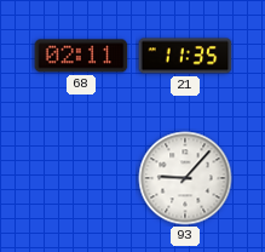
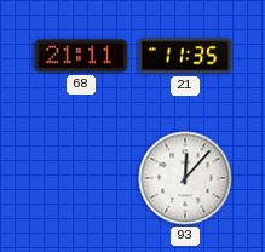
68: 02:11 -> 21:11 (81, 56)
93: 9:07 -> 12:07 (185, 178)
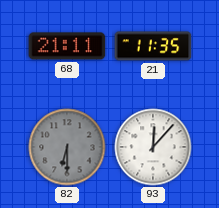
82: none -> 6:30 (67, 147)
